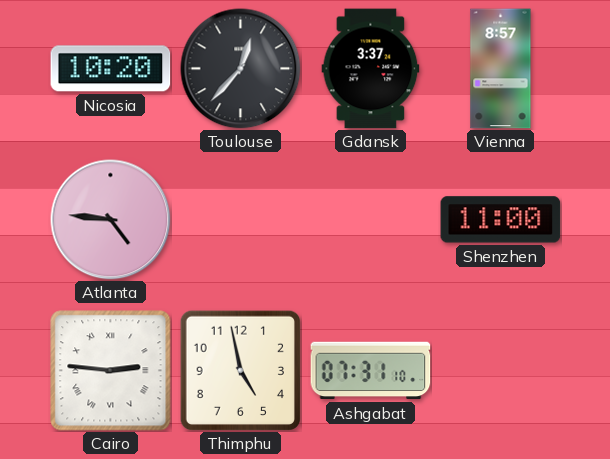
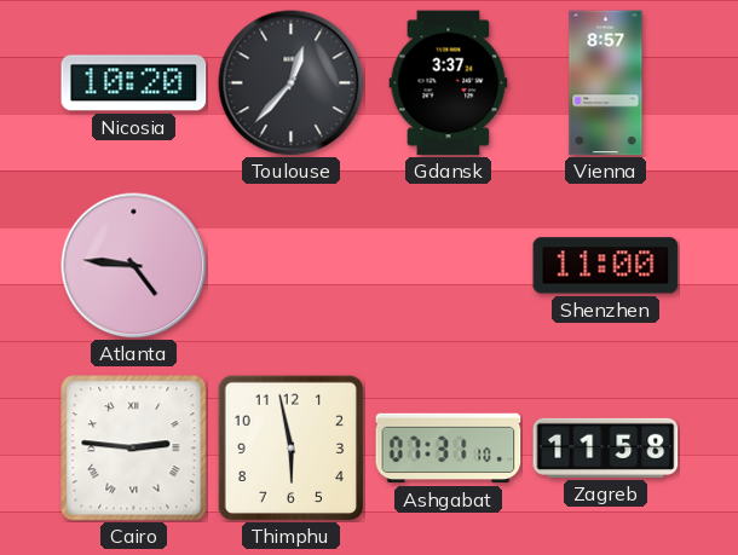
Thimphu: 4:58 -> 5:58 (290, 447)
Zagreb: none -> 11:58 (606, 447)
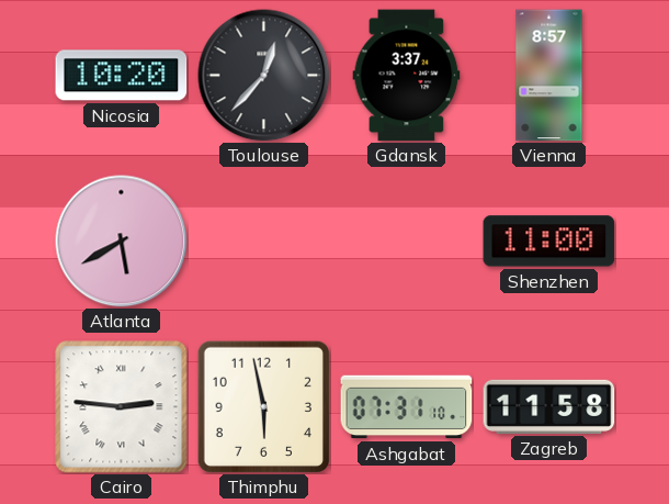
Atlanta: 4:46 -> 5:40 (122, 242)
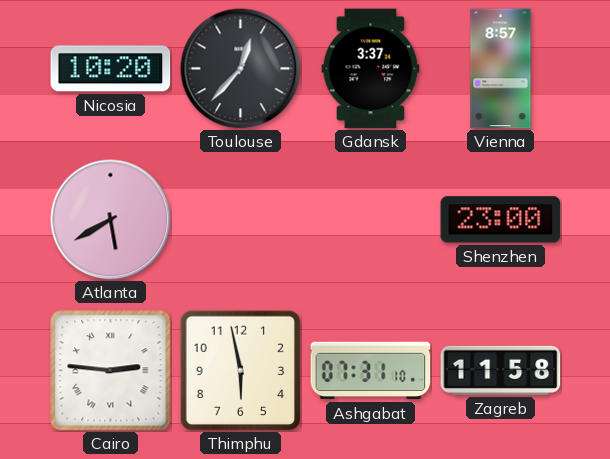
Shenzhen: 11:00 -> 23:00 (501, 220)
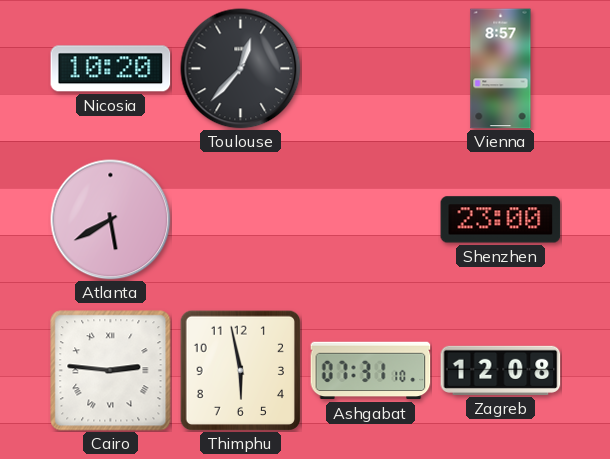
Gdansk: 3:37 -> none (371, 69)
Zagreb: 11:58 -> 12:08 (501, 370)
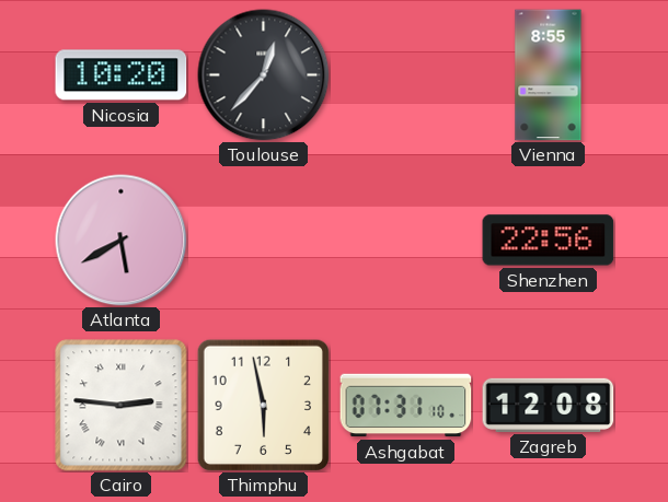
Vienna: 8:57 -> 8:55 (549, 75)
Shenzhen: 23:00 -> 22:56 (549, 241)
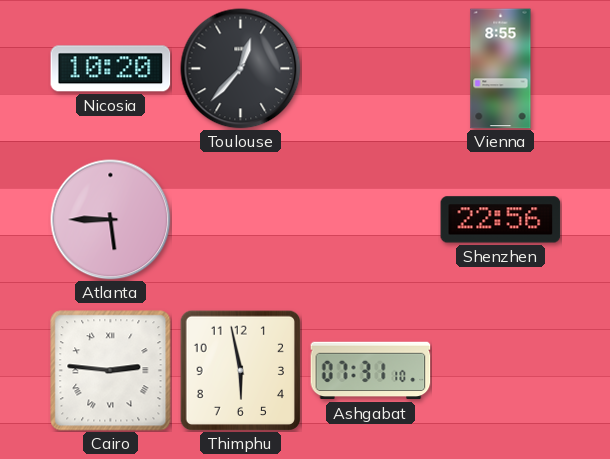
Atlanta: 5:40 -> 5:45 (111, 220)
Zagreb: 12:08 -> none (549, 405)
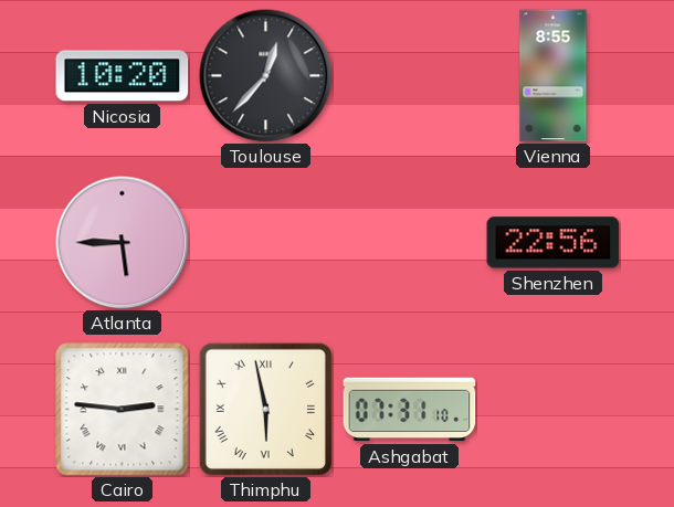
Thimphu numerals: Arabic -> Roman (265, 409)
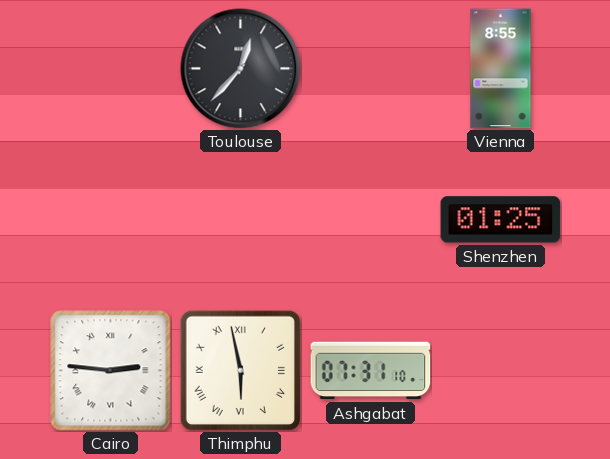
Nicosia: 10:20 -> none (123, 76)
Atlanta: 5:45 -> none (123, 243)
Shenzhen: 22:56 -> 01:25 (501, 220)
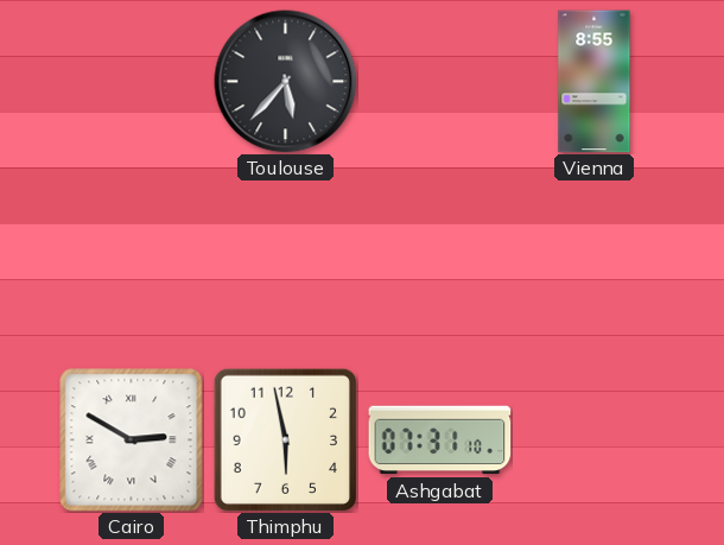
Toulouse: 12:37 -> 5:37 (286, 82)
Shenzhen: 01:25 -> none (501, 220)
Cairo: 2:46 -> 2:50 (132, 441)
Thimphu numerals: Roman -> Arabic (285, 439)
